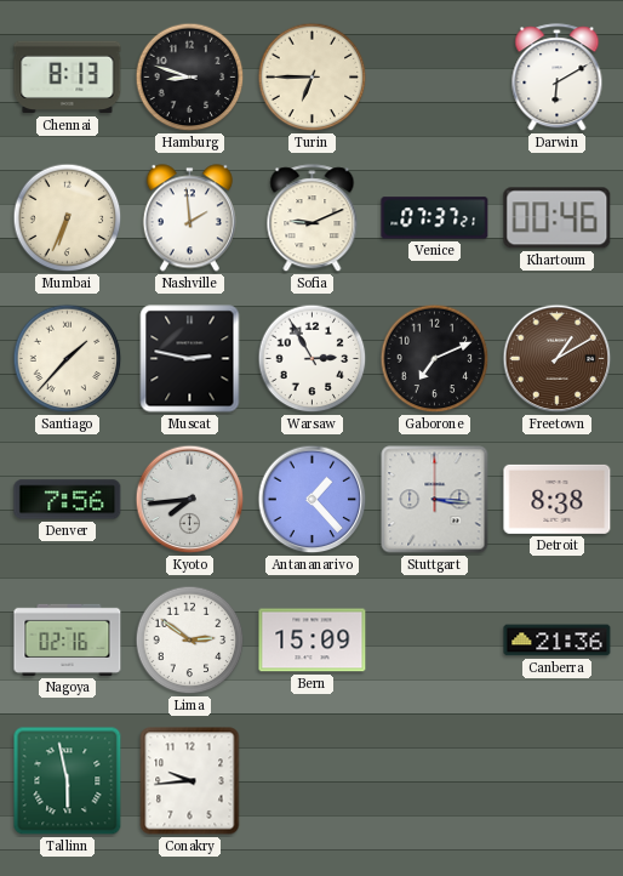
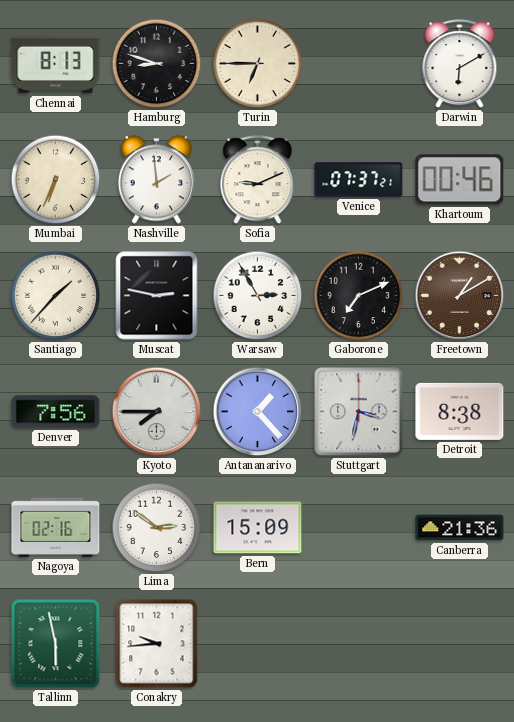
Kyoto: 7:44 -> 7:45 (157, 412)
Stuttgart: 3:16 -> 3:32 (359, 412)
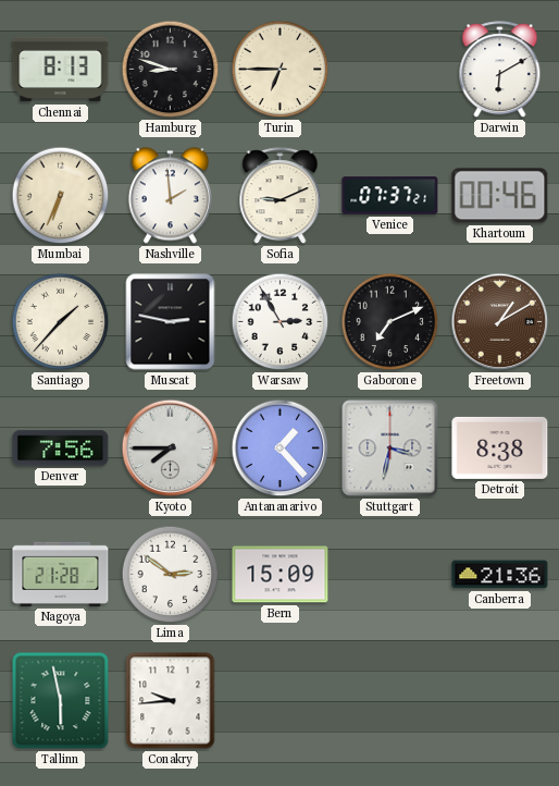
Nagoya: 02:16 -> 21:28 (61, 574)
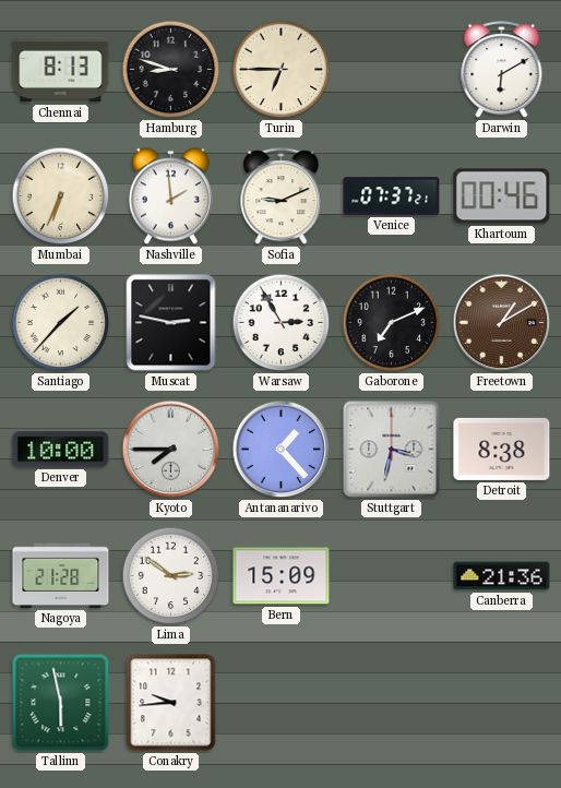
Denver: 7:56 -> 10:00 (61, 450)
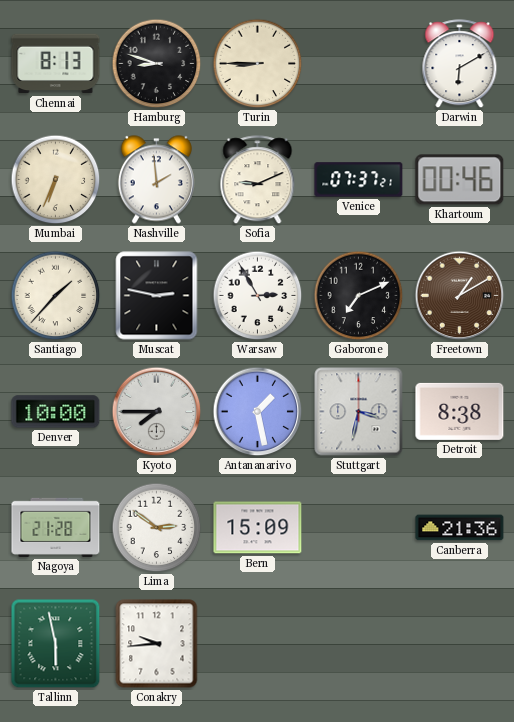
Turin: 6:45 -> 8:45 (258, 64)
Antananarivo: 1:23 -> 1:28 (258, 412)
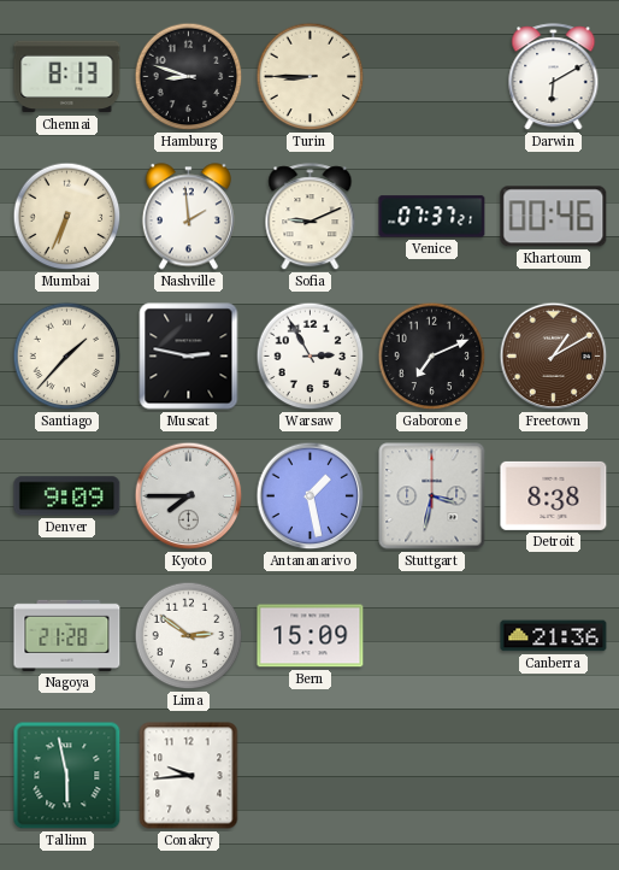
Denver: 10:00 -> 9:09 (67, 496)
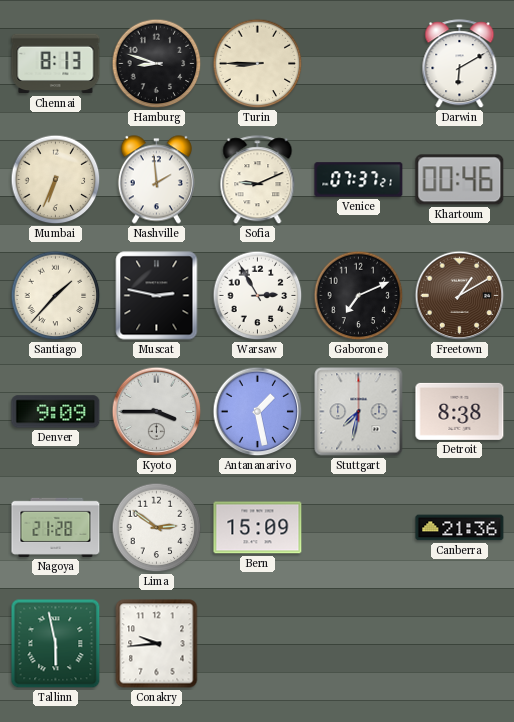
Kyoto: 7:45 -> 3:45 (157, 412)
Stuttgart: 3:32 -> 7:32 (359, 412)
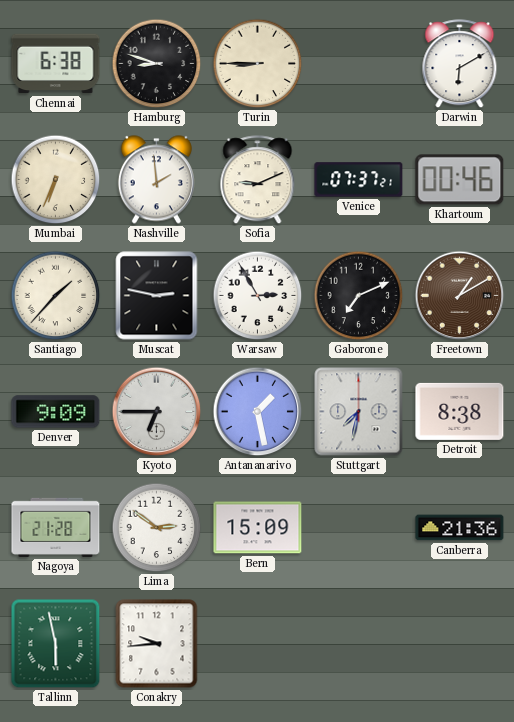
Chennai: 8:13 -> 6:38 (56, 64)
Kyoto: 3:45 -> 6:45 (157, 412)
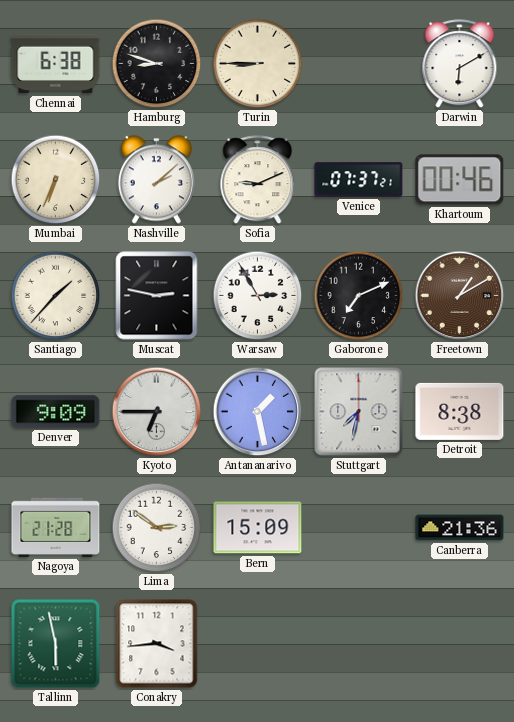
Nashville: 1:59 -> 2:08 (156, 180)
Conakry: 9:44 -> 3:44 (157, 644)
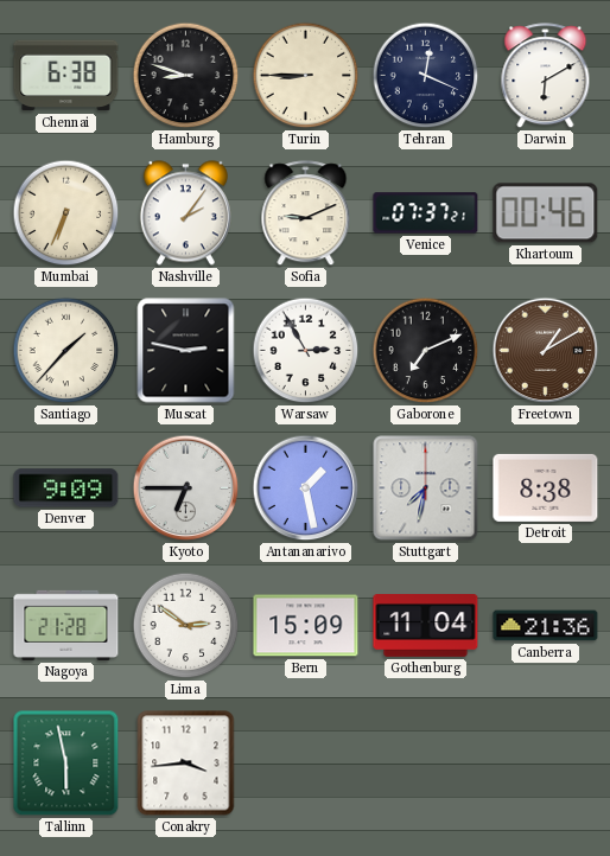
Tehran: none -> 12:19 (426, 76)
Nashville: 2:08 -> 2:06 (185, 213)
Gothenburg: none -> 11:04 (426, 626)
